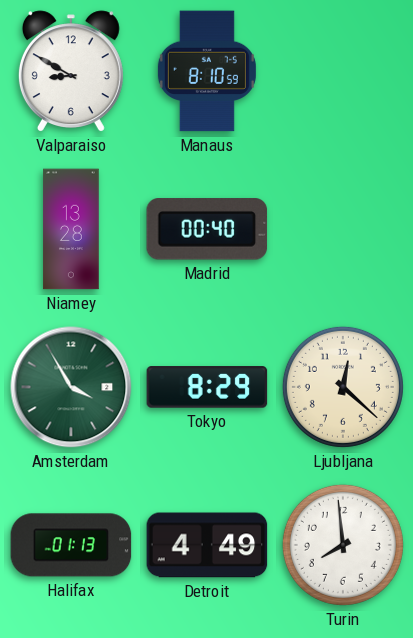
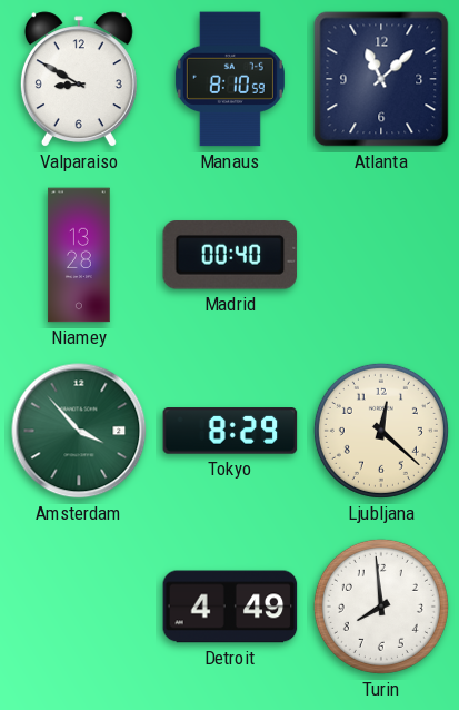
Atlanta: none -> 11:08 (381, 79)
Amsterdam: 3:55 -> 3:53 (79, 431)
Halifax: 01:13 -> none (71, 545)
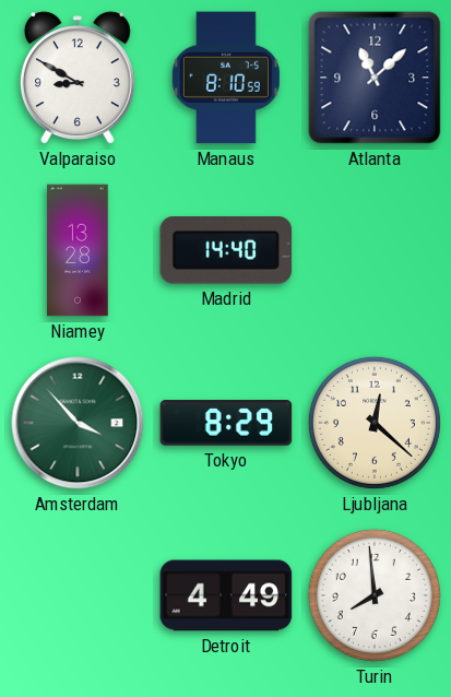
Madrid: 00:40 -> 14:40 (226, 250)
